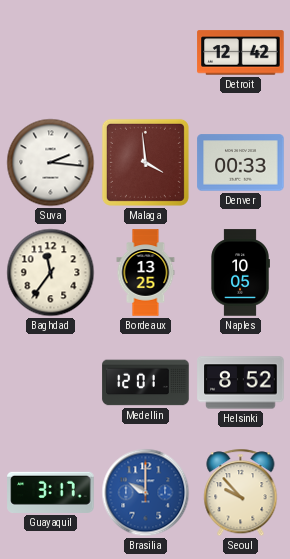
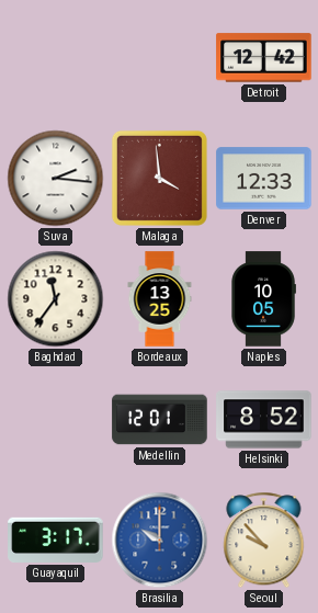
Denver: 00:33 -> 12:33 (264, 179)
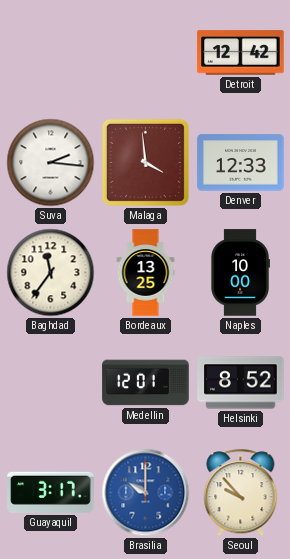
Naples: 10:05 -> 10:00 (240, 273)
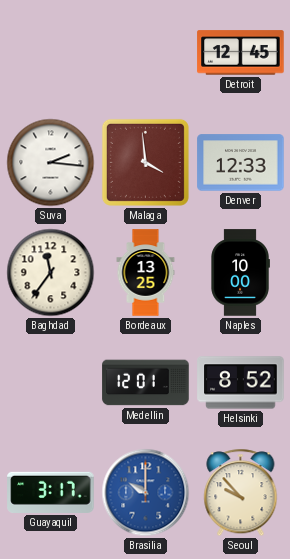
Detroit: 12:42 -> 12:45 (241, 53)
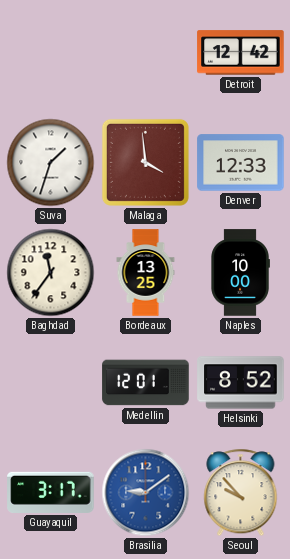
Detroit: 12:45 -> 12:42 (241, 53)
Suva: 2:16 -> 1:33 (51, 163)
Brasilia: 10:00 -> 9:09 (146, 493)
